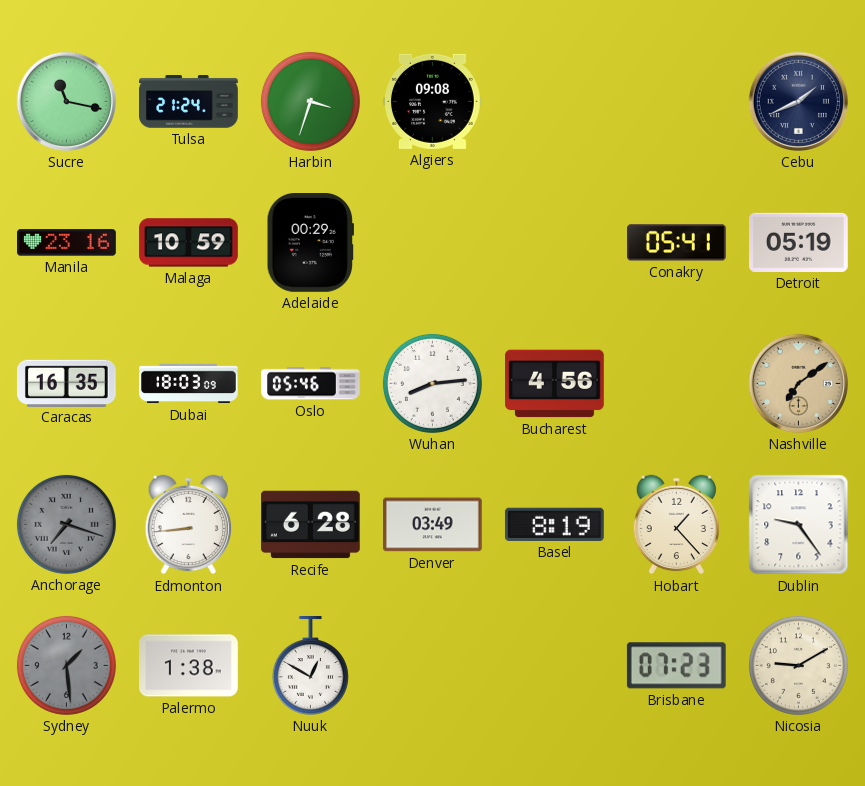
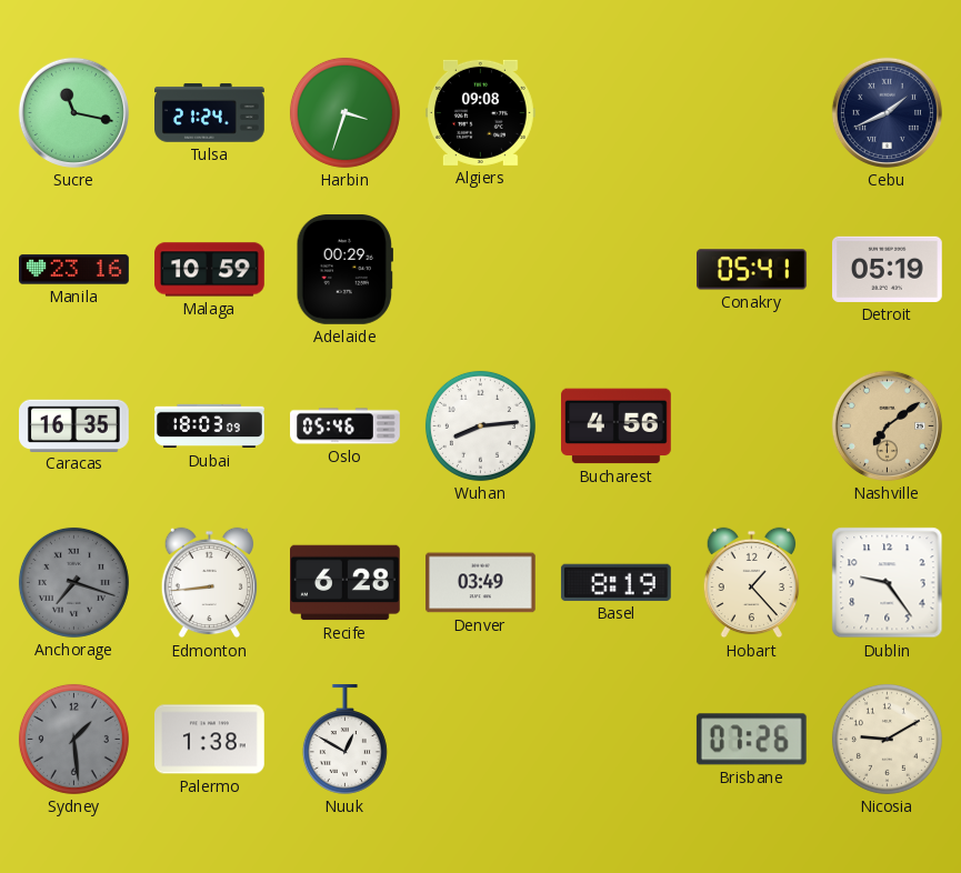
Brisbane: 07:23 -> 07:26 (751, 740)
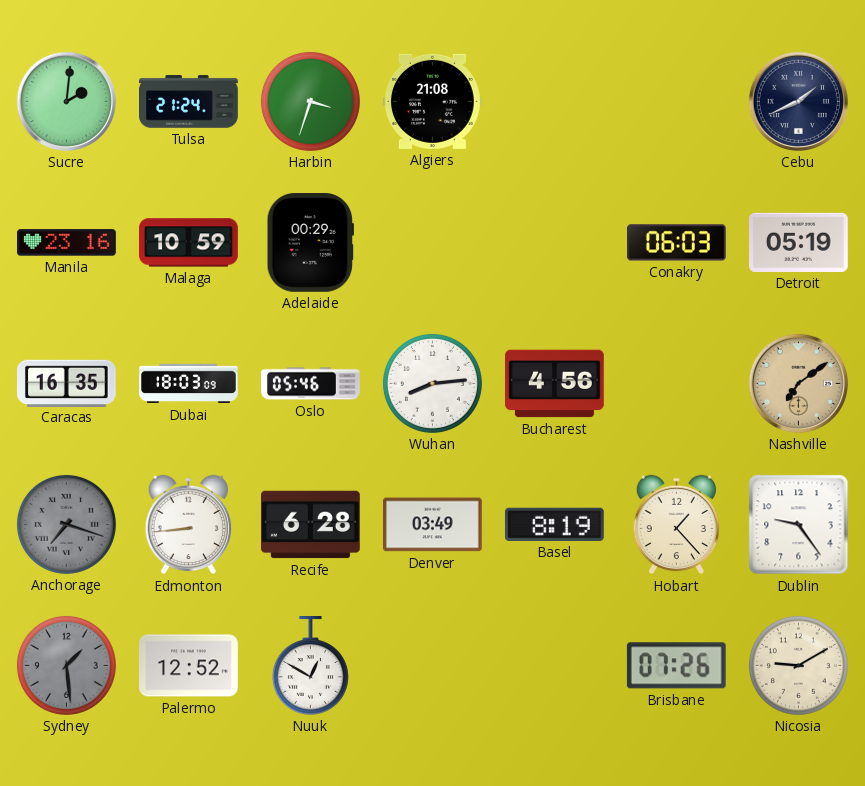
Sucre: 11:17 -> 2:01 (66, 101)
Algiers: 09:08 -> 21:08 (433, 101)
Conakry: 05:41 -> 06:03 (677, 243)
Palermo: 1:38 -> 12:52 (189, 666)
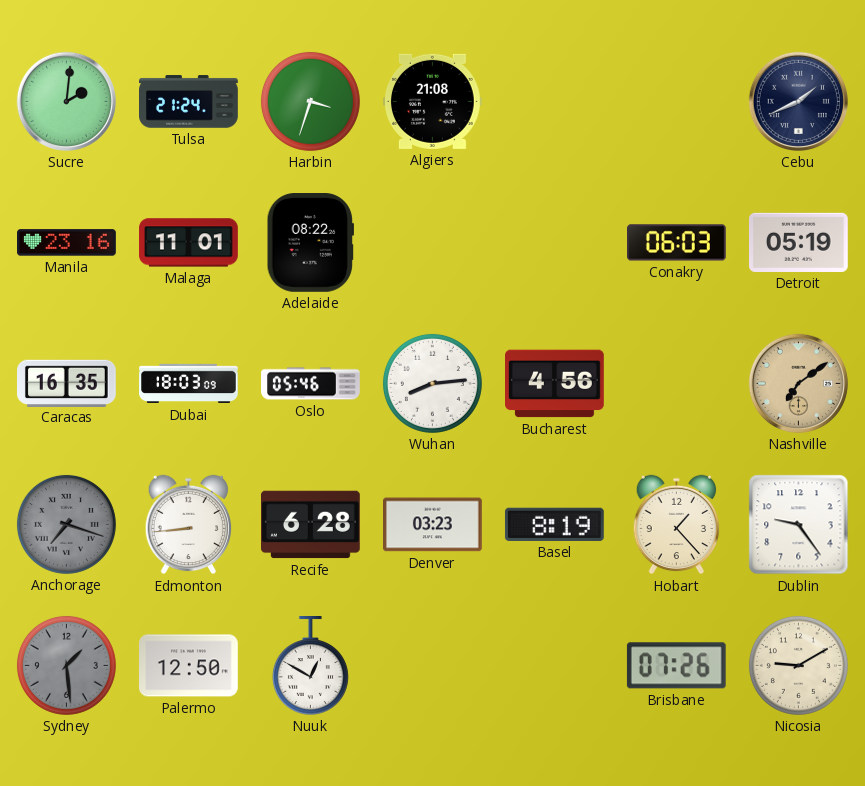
Malaga: 10:59 -> 11:01 (189, 243)
Adelaide: 00:29 -> 08:22 (310, 243)
Denver: 03:49 -> 03:23 (433, 525)
Palermo: 12:52 -> 12:50 (189, 666)
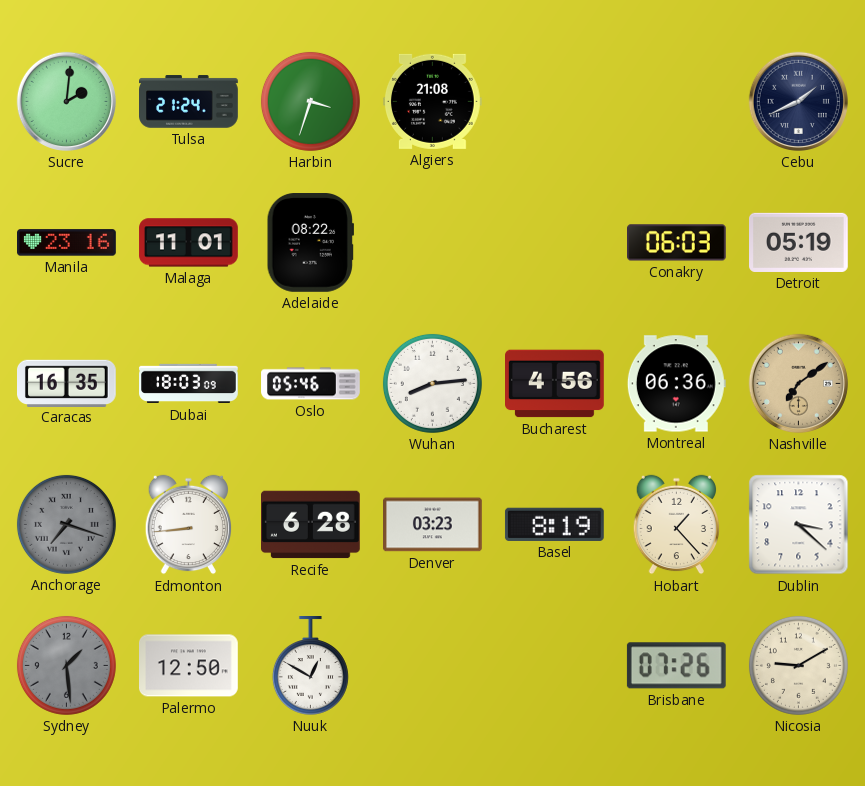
Montreal: none -> 06:36 (676, 384)
Dublin: 9:24 -> 3:22 (799, 525)
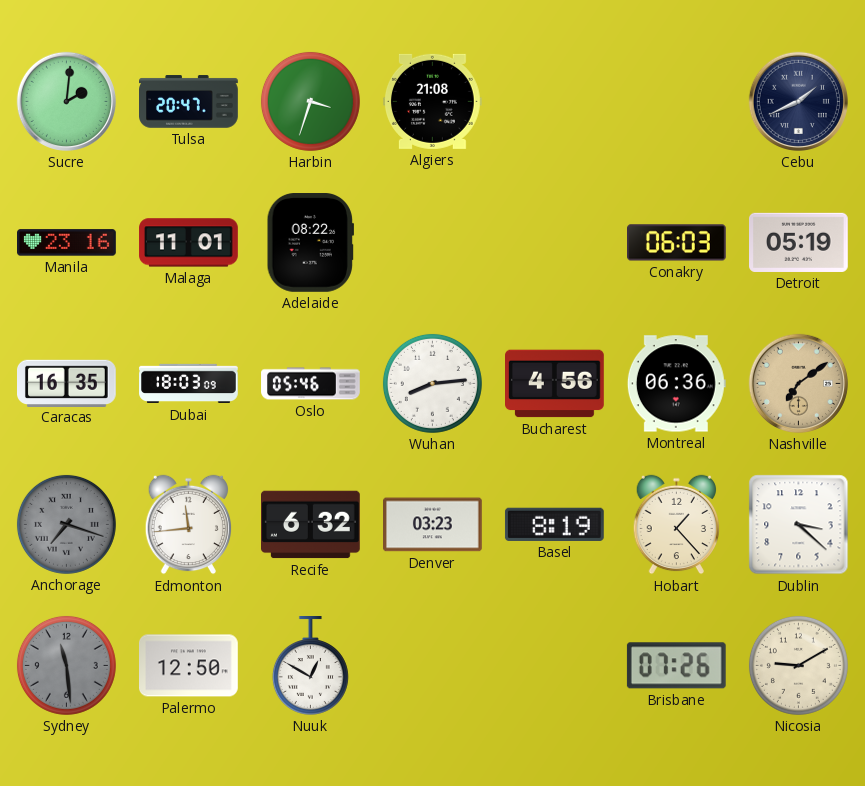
Tulsa: 21:24 -> 20:47 (189, 102)
Edmonton: 8:44 -> 11:44 (188, 525)
Recife: 6:28 -> 6:32 (311, 525)
Sydney: 1:29 -> 11:29 (66, 665)
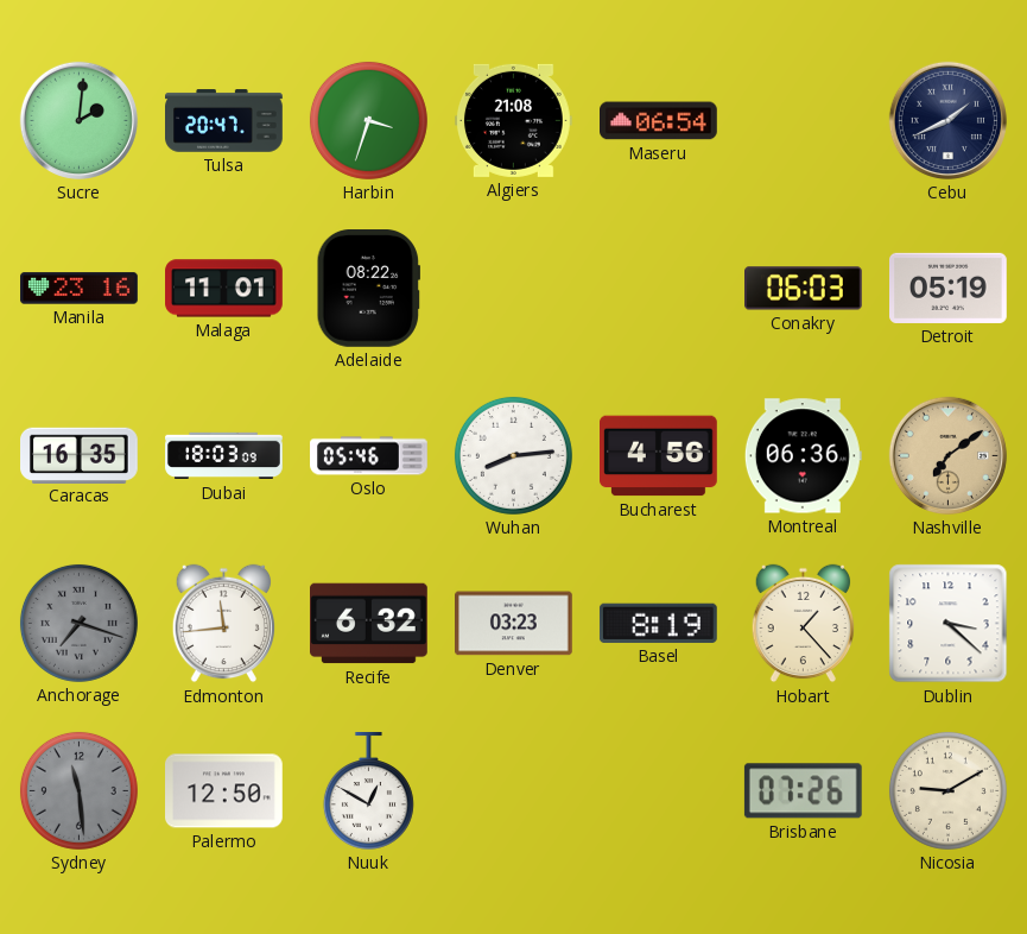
Maseru: none -> 06:54 (659, 121)
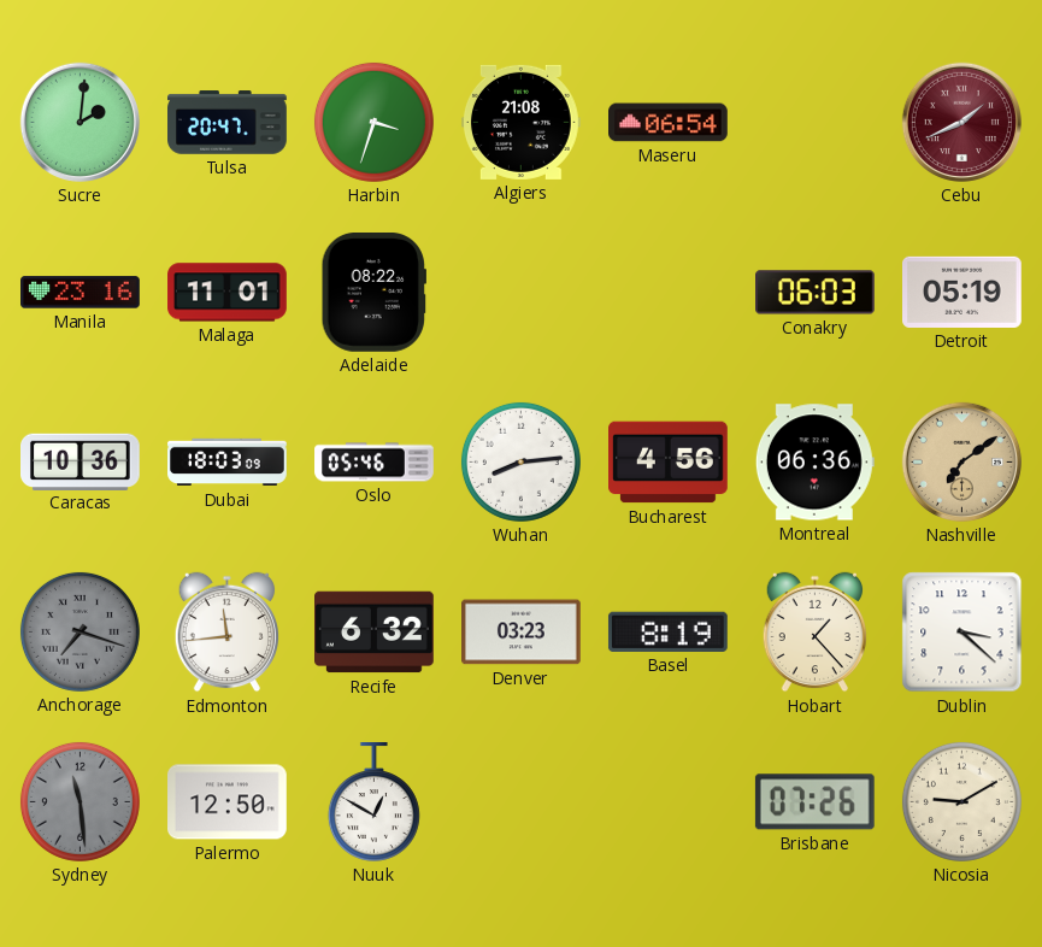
Cebu dial: navy -> burgundy (961, 122)
Caracas: 16:35 -> 10:36 (81, 461)
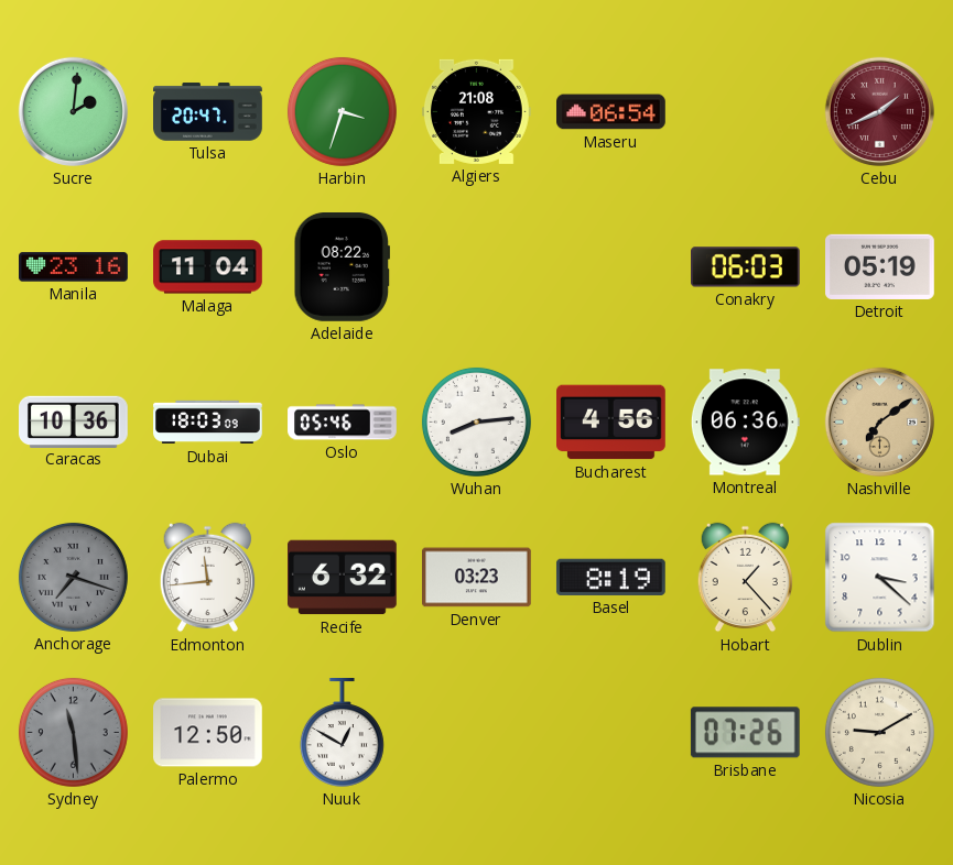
Malaga: 11:01 -> 11:04 (208, 267)
